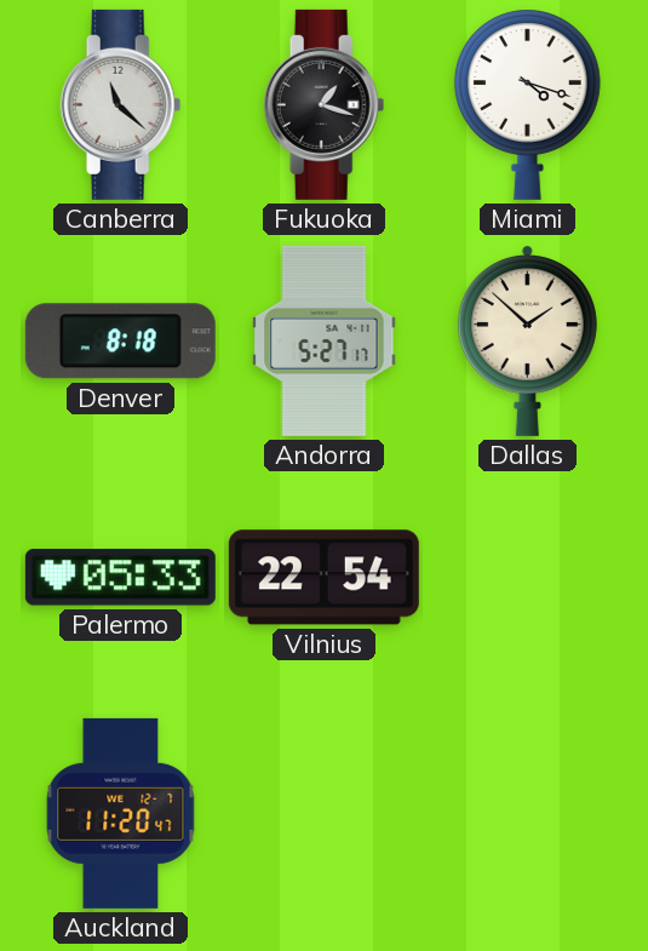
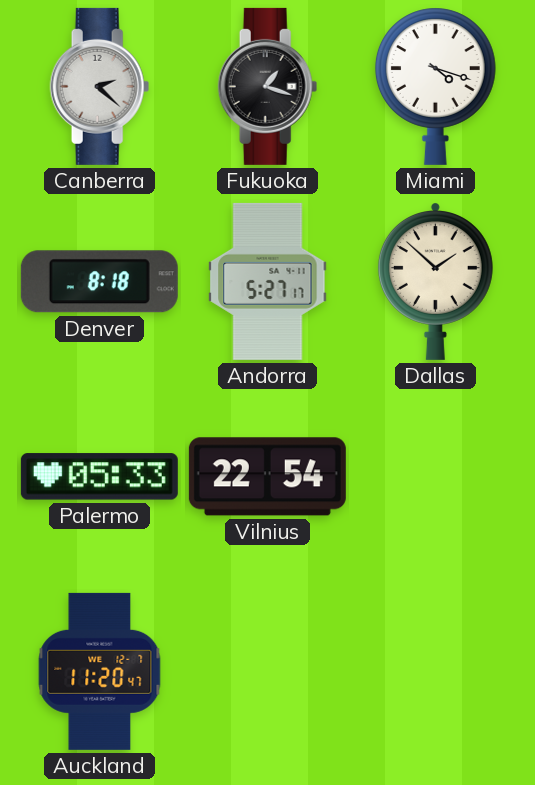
Canberra: 11:22 -> 2:22 (100, 86)
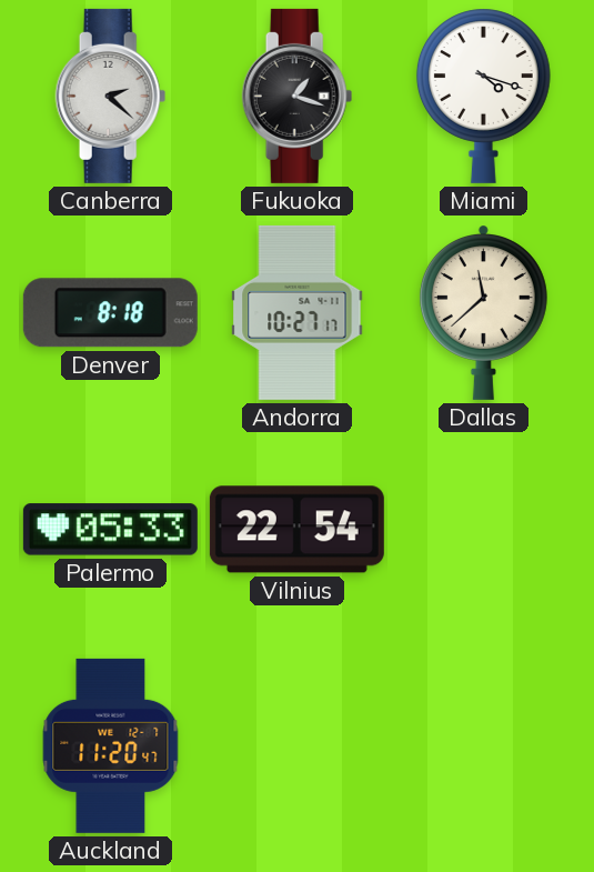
Andorra: 5:27 -> 10:27 (298, 312)
Dallas: 1:52 -> 11:38 (483, 312)
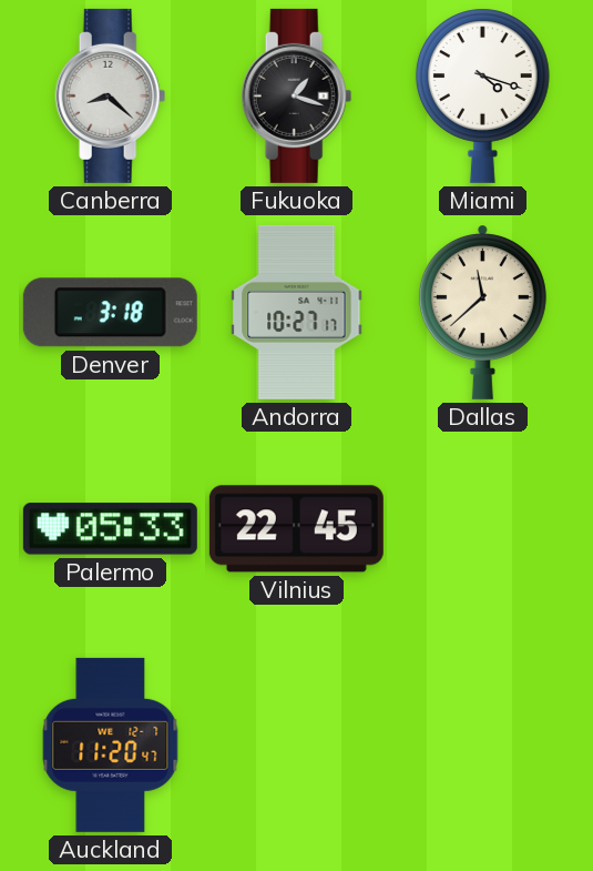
Canberra: 2:22 -> 8:22 (111, 95)
Denver: 8:18 -> 3:18 (110, 313)
Vilnius: 22:54 -> 22:45 (296, 529)
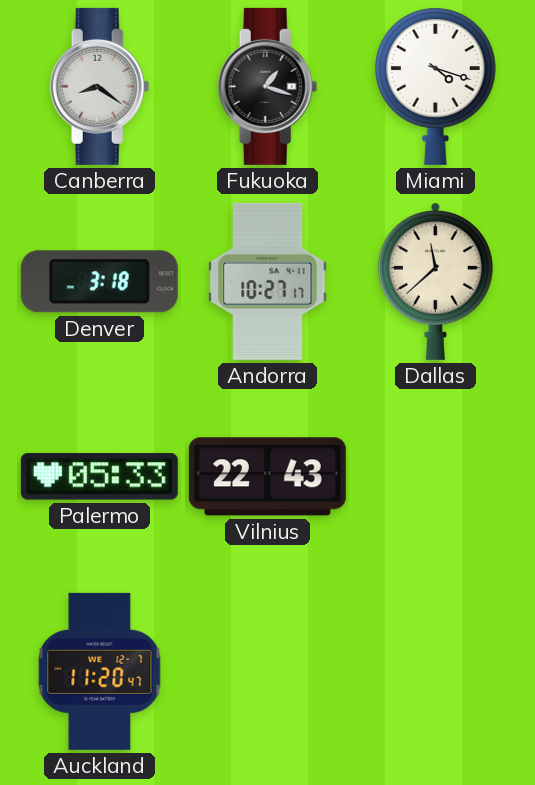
Canberra: 8:22 -> 8:21 (100, 86)
Vilnius: 22:45 -> 22:43 (267, 477)
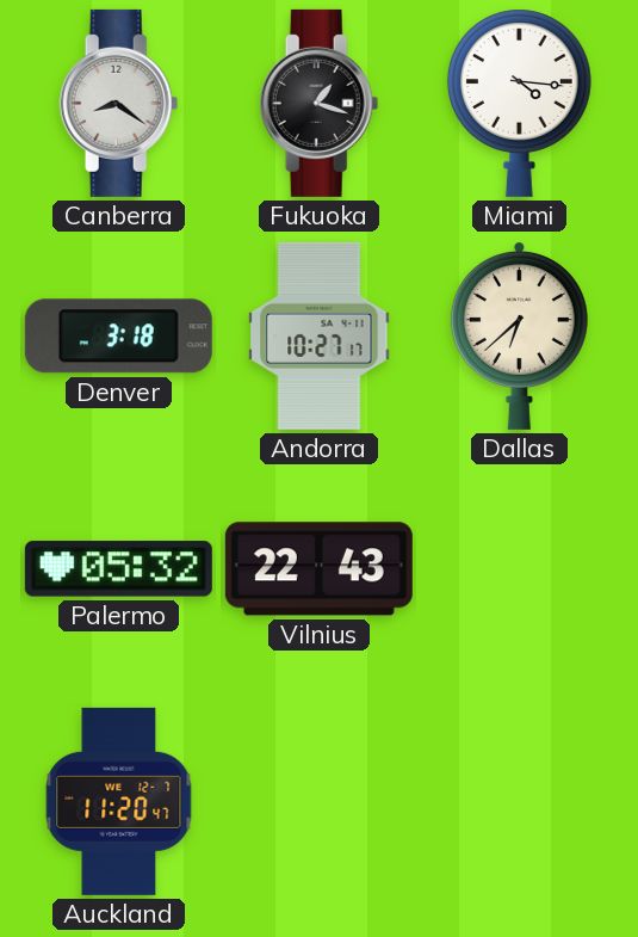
Miami: 4:18 -> 4:16 (519, 103)
Dallas: 11:38 -> 6:38 (519, 335)
Palermo: 05:33 -> 05:32 (118, 569)
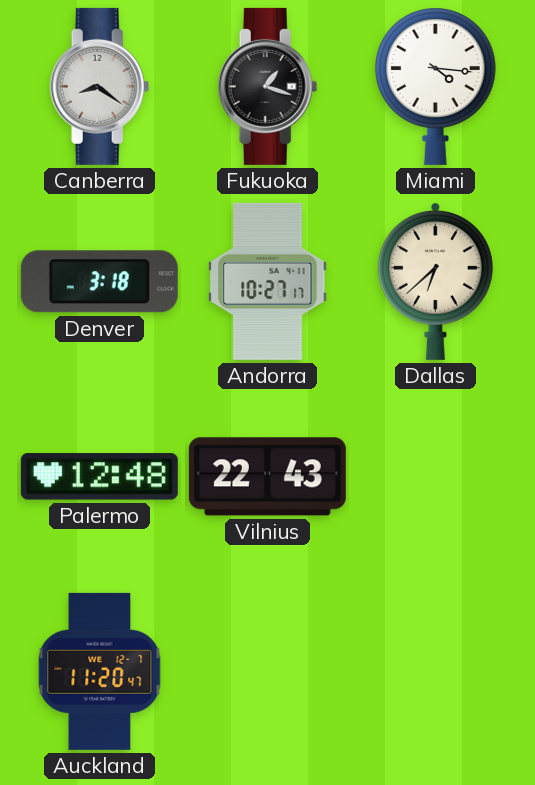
Palermo: 05:32 -> 12:48 (99, 477)
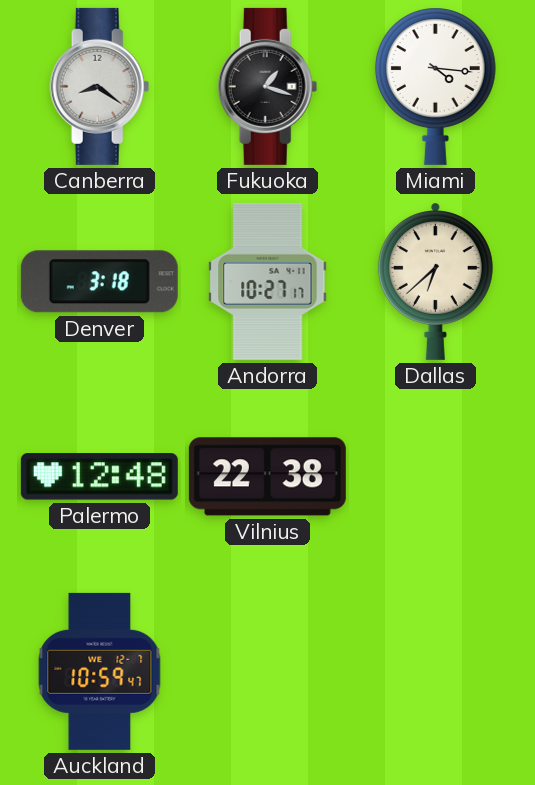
Vilnius: 22:43 -> 22:38 (267, 477)
Auckland: 11:20 -> 10:59 (100, 671)
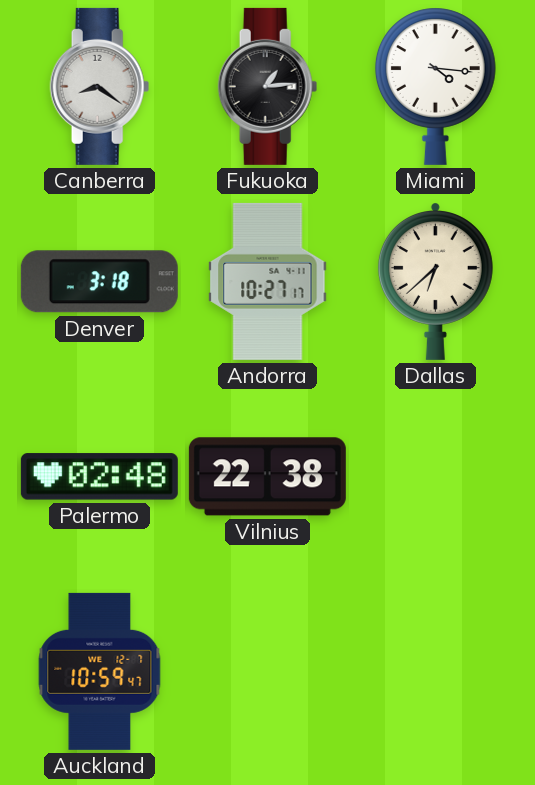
Fukuoka: 1:18 -> 1:14 (268, 86)
Palermo: 12:48 -> 02:48 (99, 477)
